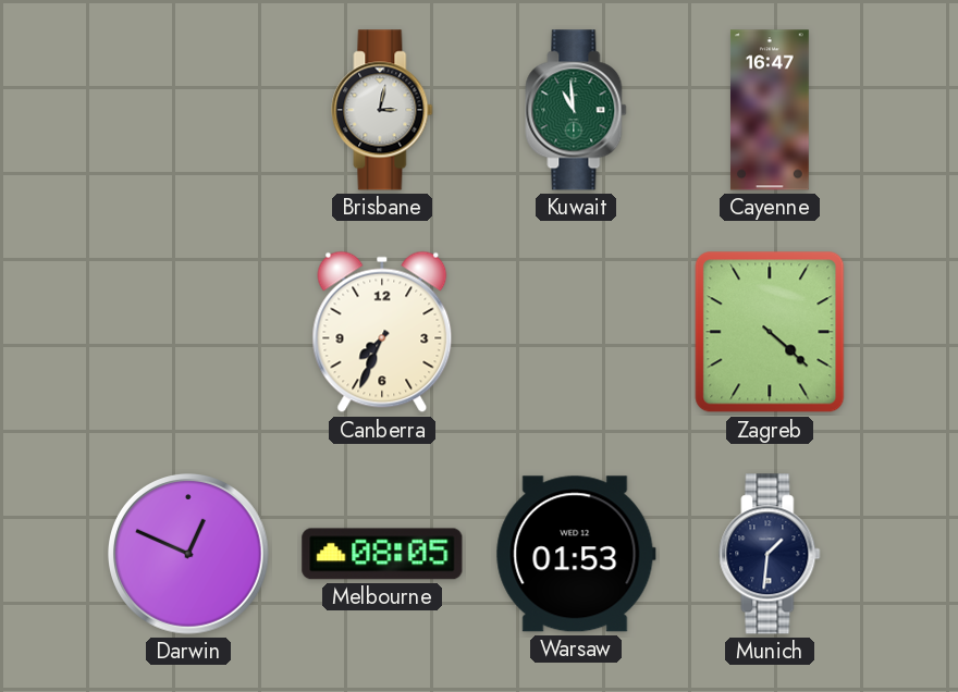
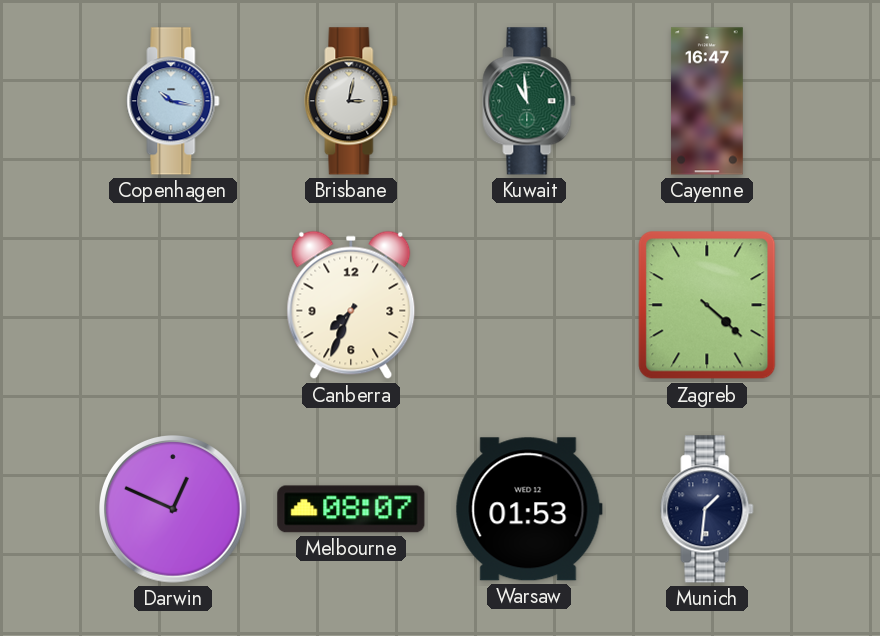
Copenhagen: none -> 10:17 (173, 101)
Melbourne: 08:05 -> 08:07 (351, 509)
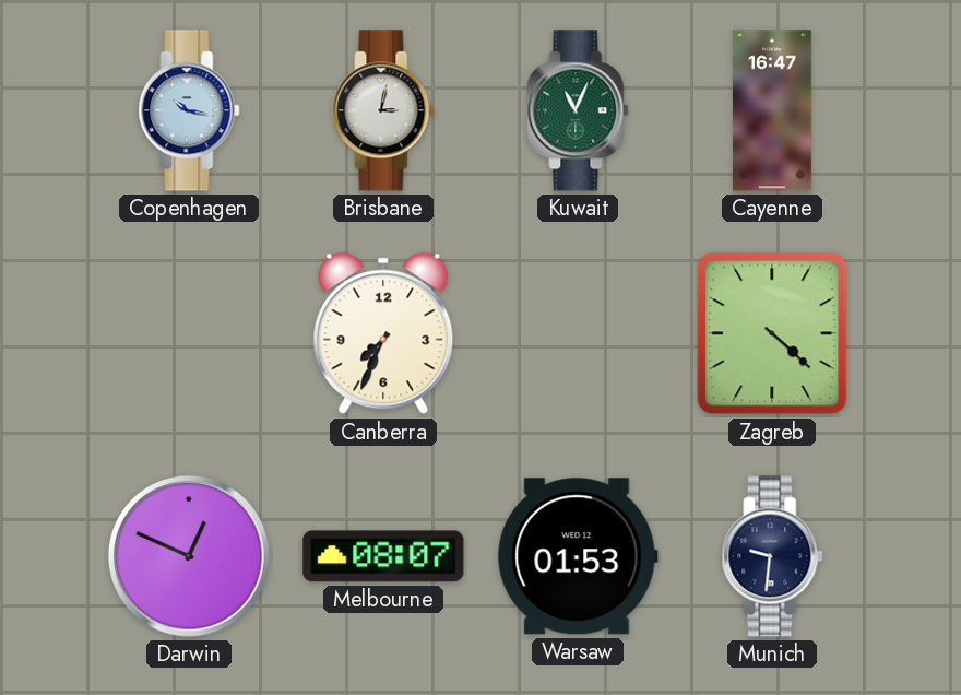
Kuwait: 10:59 -> 11:04 (578, 110)
Munich: 1:31 -> 9:31 (772, 556)
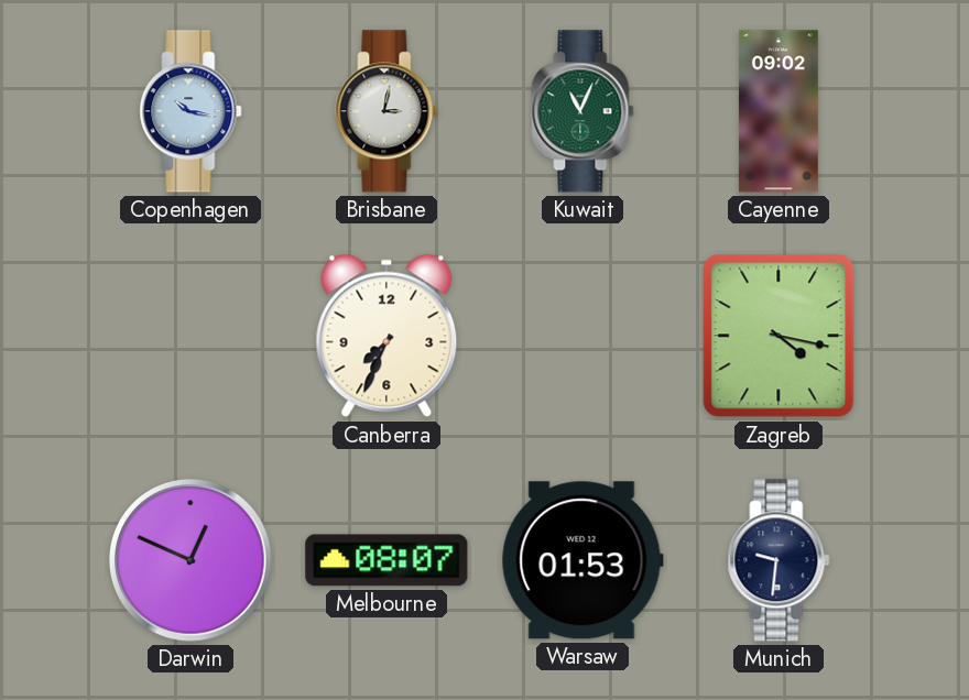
Cayenne: 16:47 -> 09:02 (779, 111)
Zagreb: 4:22 -> 4:17 (779, 336)
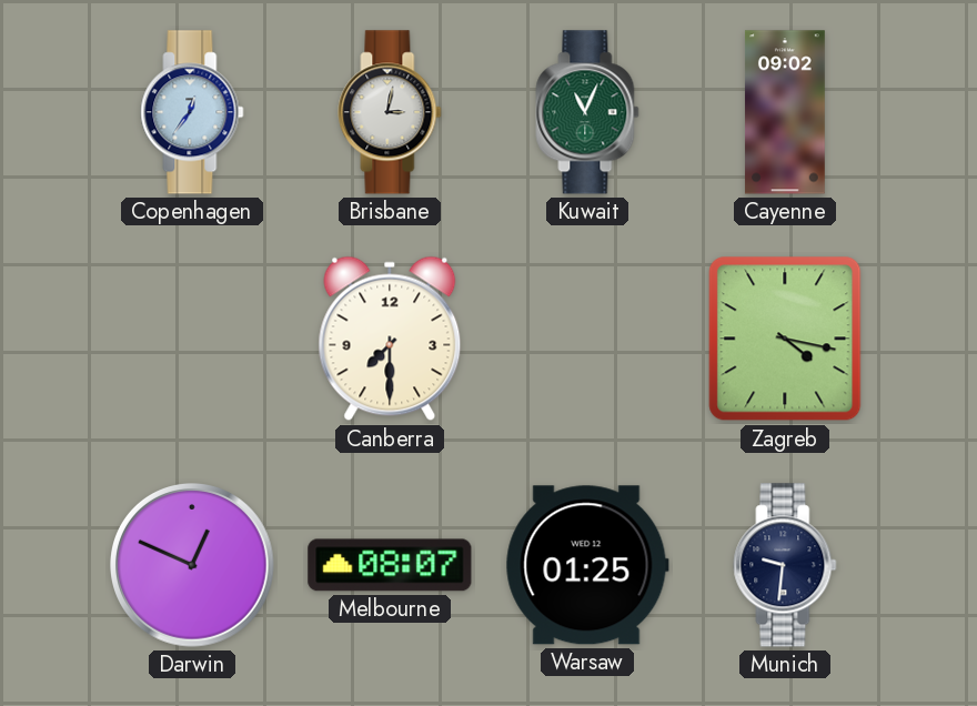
Copenhagen: 10:17 -> 12:36 (192, 112)
Canberra: 7:34 -> 7:30 (390, 339)
Warsaw: 01:53 -> 01:25 (587, 565)
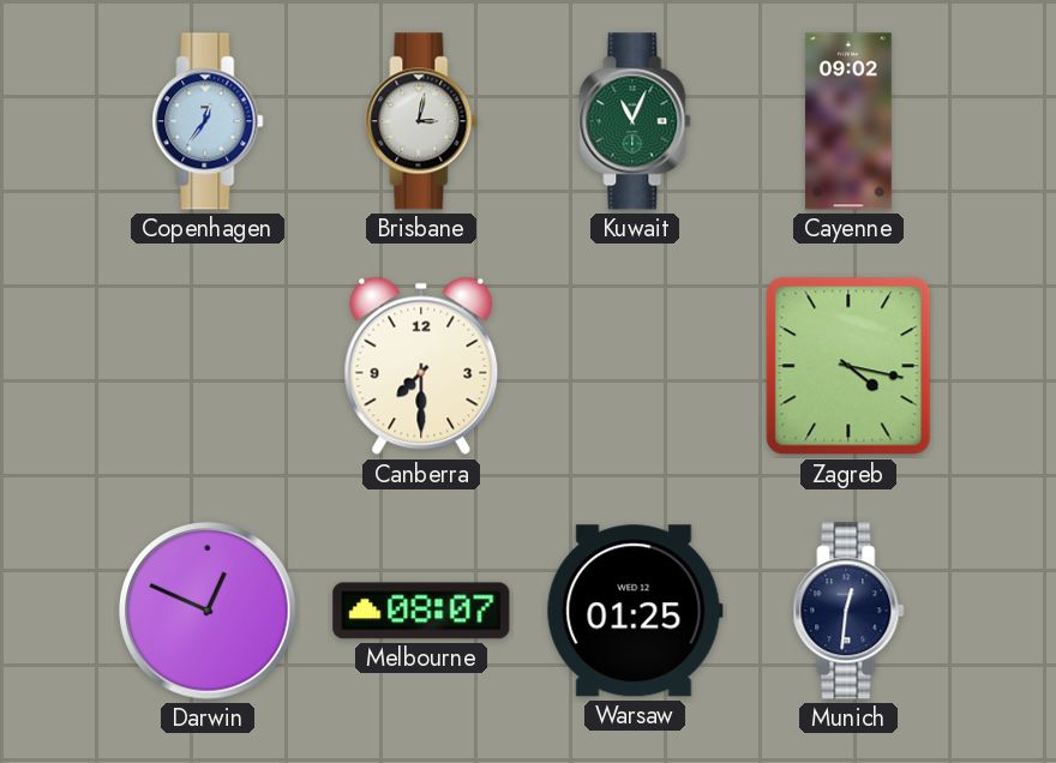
Munich: 9:31 -> 12:31 (848, 611)
